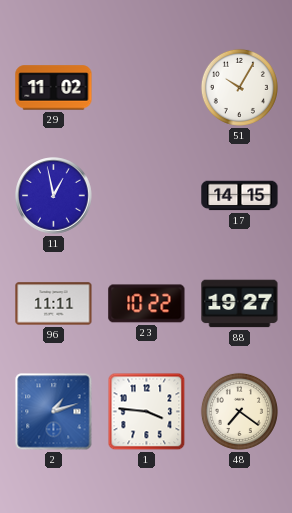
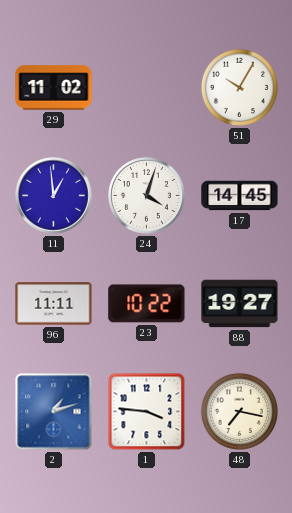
11: 12:58 -> 12:59 (54, 196)
24: none -> 4:03 (147, 196)
17: 14:15 -> 14:45 (240, 196)
48: 7:21 -> 7:17 (239, 411)
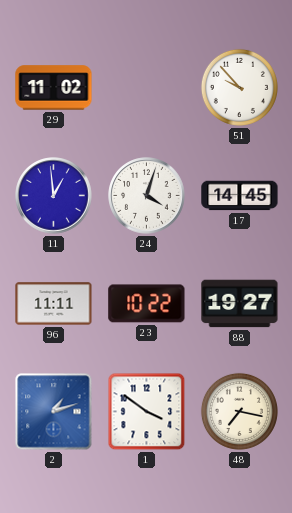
51: 10:05 -> 9:53 (239, 87)
1: 3:46 -> 3:51 (147, 412)
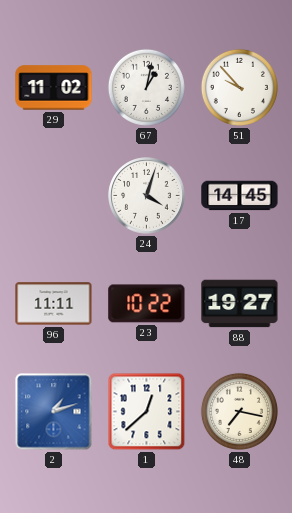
67: none -> 1:02 (146, 87)
11: 12:59 -> none (54, 196)
1: 3:51 -> 12:38 (147, 412)
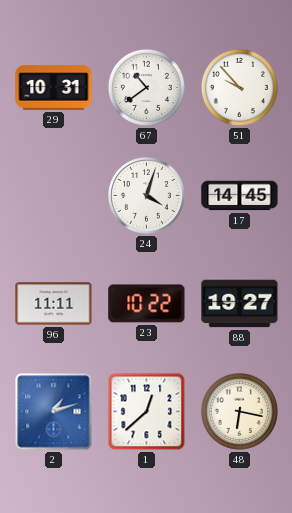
29: 11:02 -> 10:31 (54, 88)
67: 1:02 -> 10:39 (146, 87)
48: 7:17 -> 6:17 (239, 411)
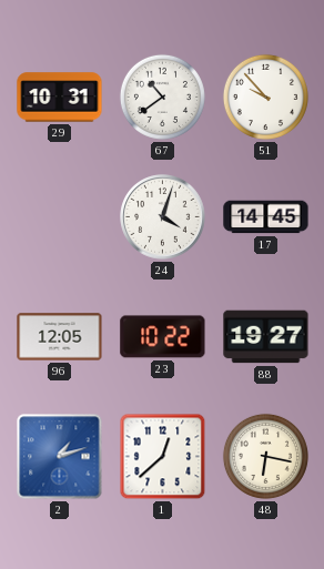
96: 11:11 -> 12:05 (60, 337)
